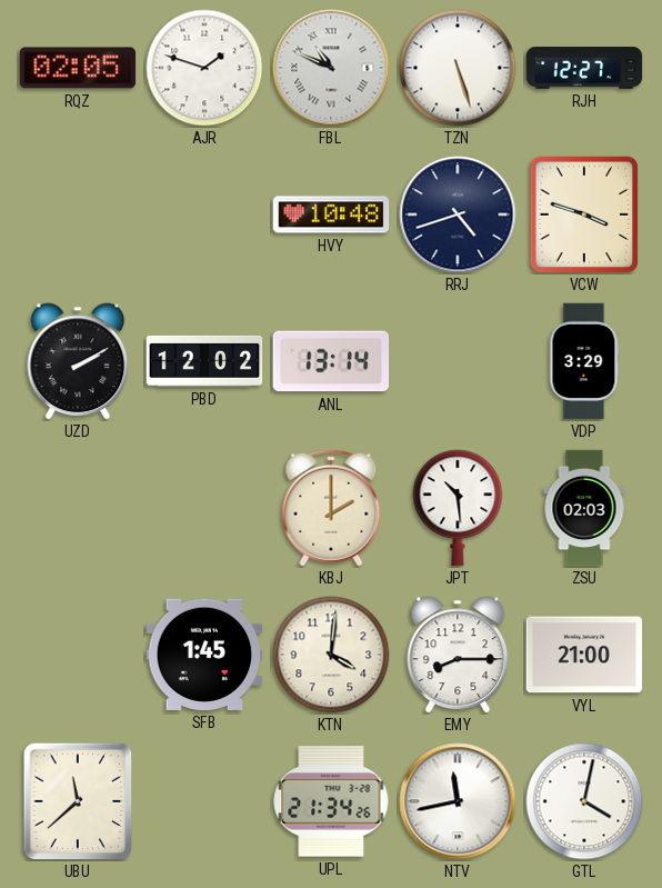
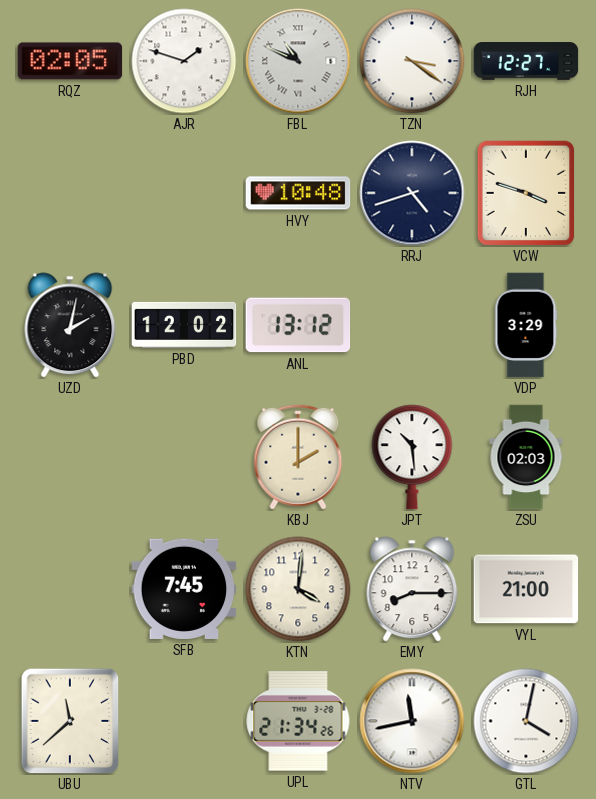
TZN: 5:27 -> 3:21 (412, 61)
UZD: 2:10 -> 2:02 (70, 325)
ANL: 13:14 -> 13:12 (298, 325)
SFB: 1:45 -> 7:45 (184, 589)
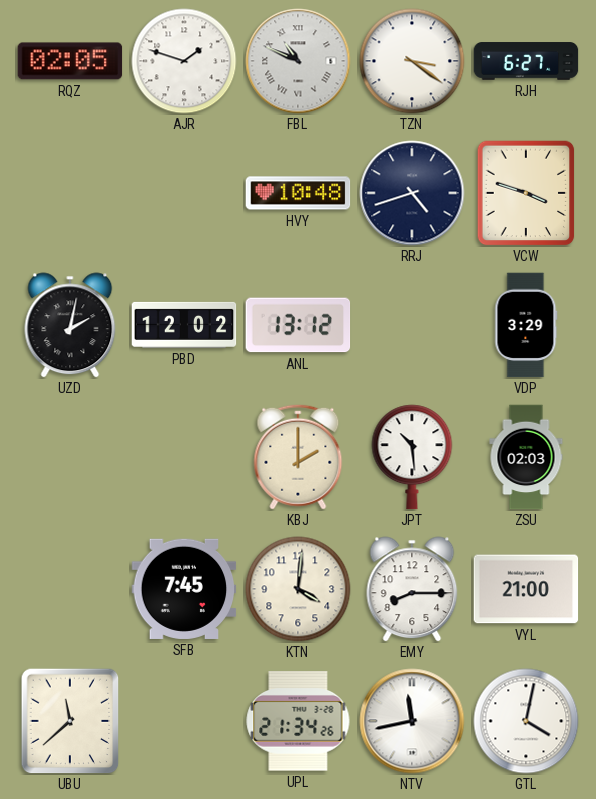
RJH: 12:27 -> 6:27 (526, 61)
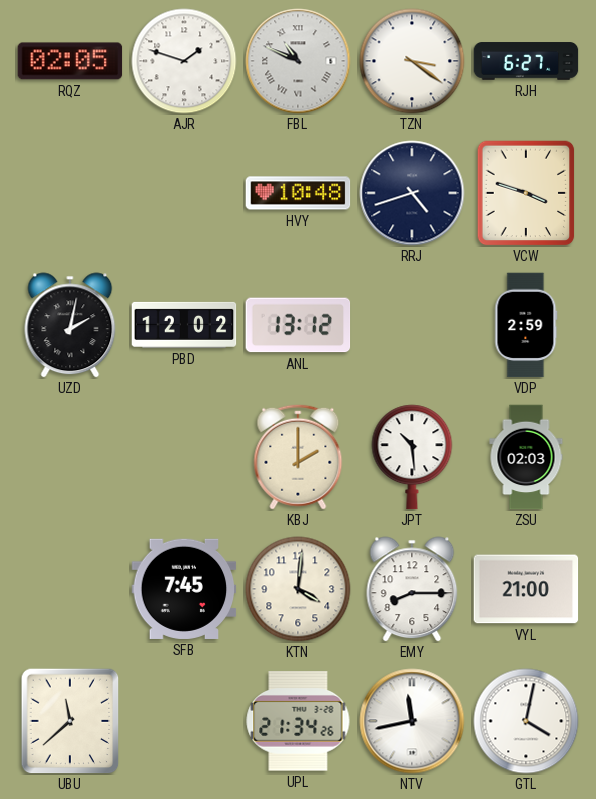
VDP: 3:29 -> 2:59 (526, 325)
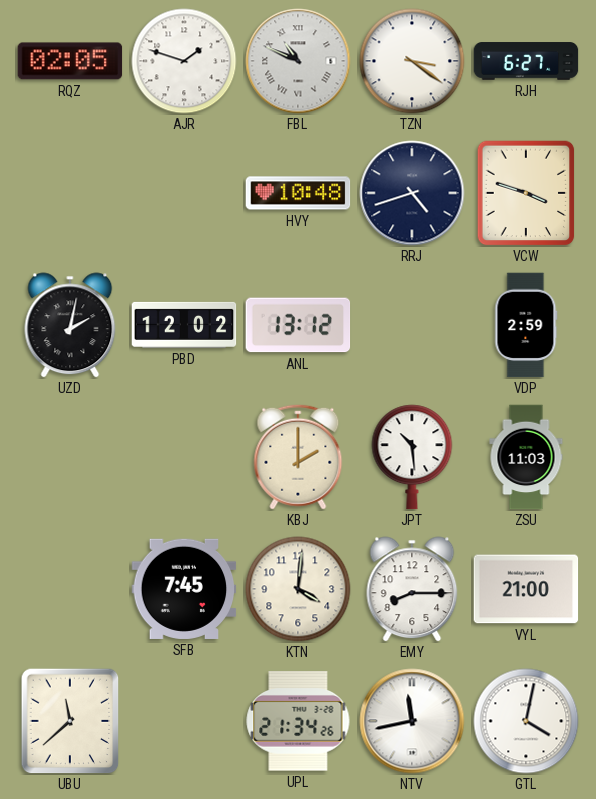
ZSU: 02:03 -> 11:03 (526, 457)
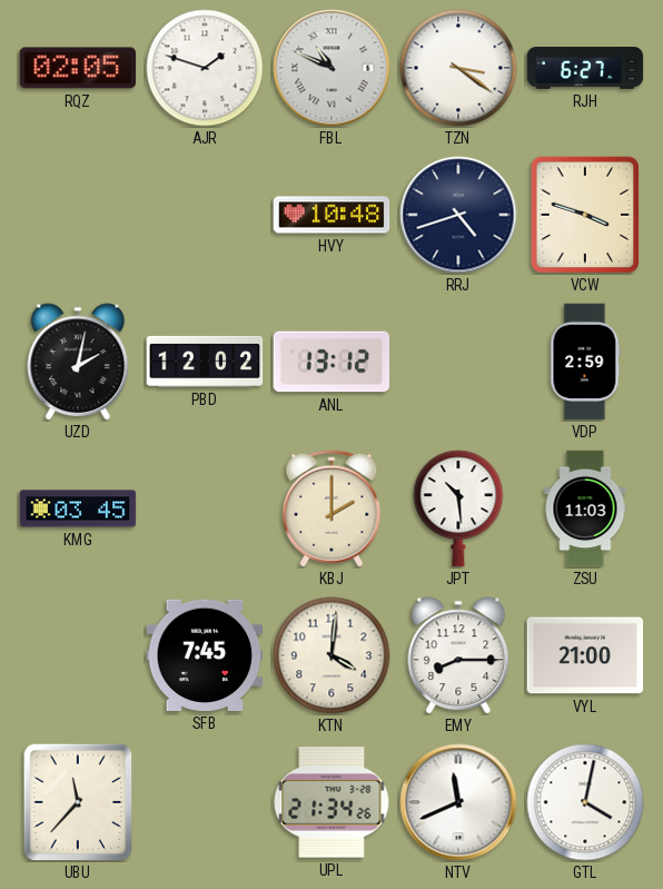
KMG: none -> 03:45 (78, 508)
UBU: 11:38 -> 11:37 (78, 802)
NTV: 11:43 -> 11:41 (458, 802)
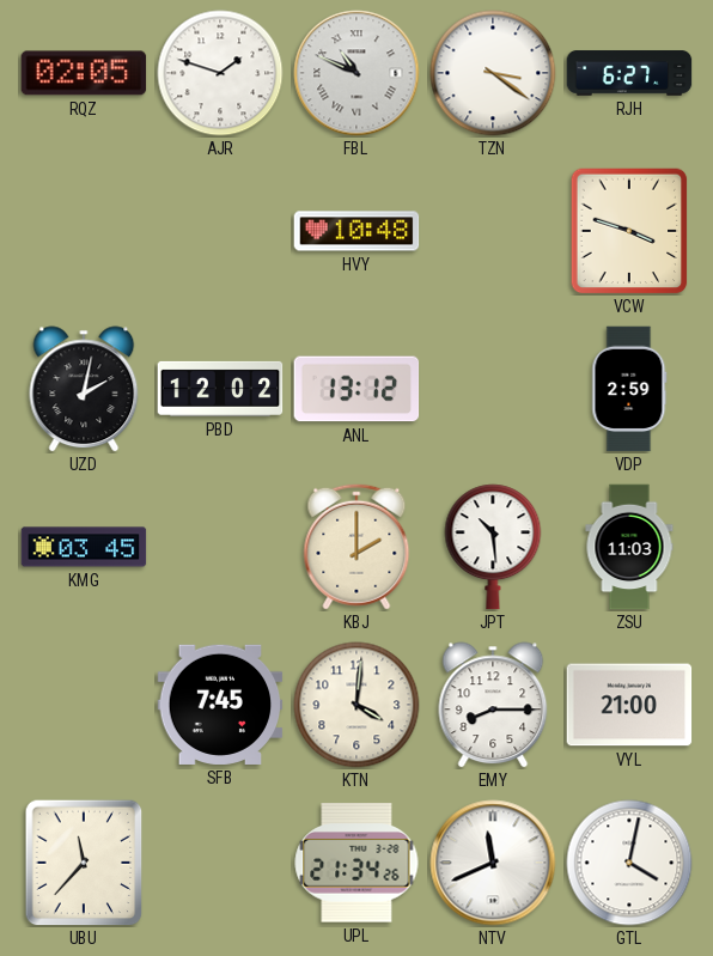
RRJ: 4:42 -> none (458, 215)
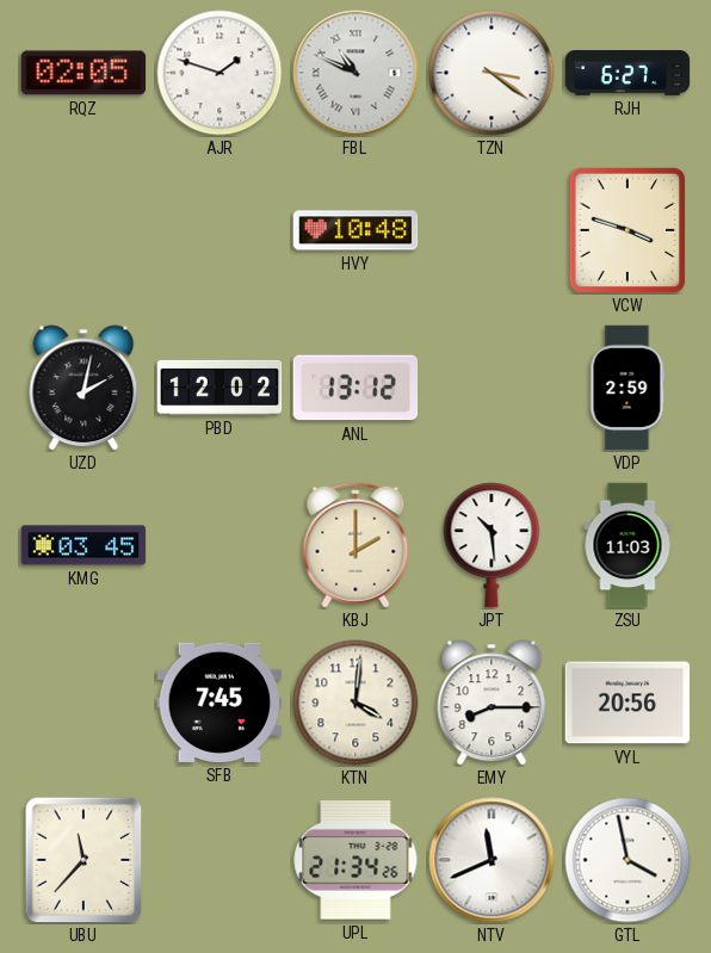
VYL: 21:00 -> 20:56 (627, 703)
GTL: 4:02 -> 3:58 (627, 860)
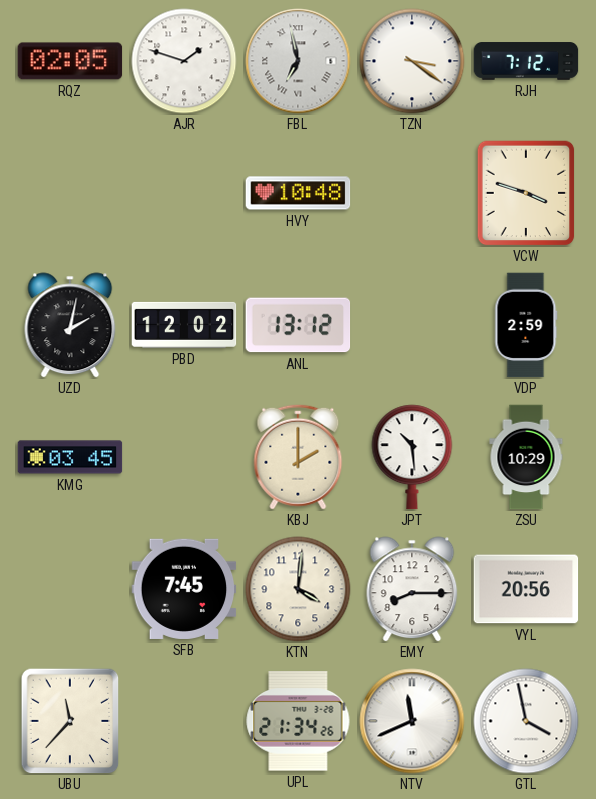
FBL: 10:49 -> 6:58 (298, 61)
RJH: 6:27 -> 7:12 (526, 61)
ZSU: 11:03 -> 10:29 (526, 457)
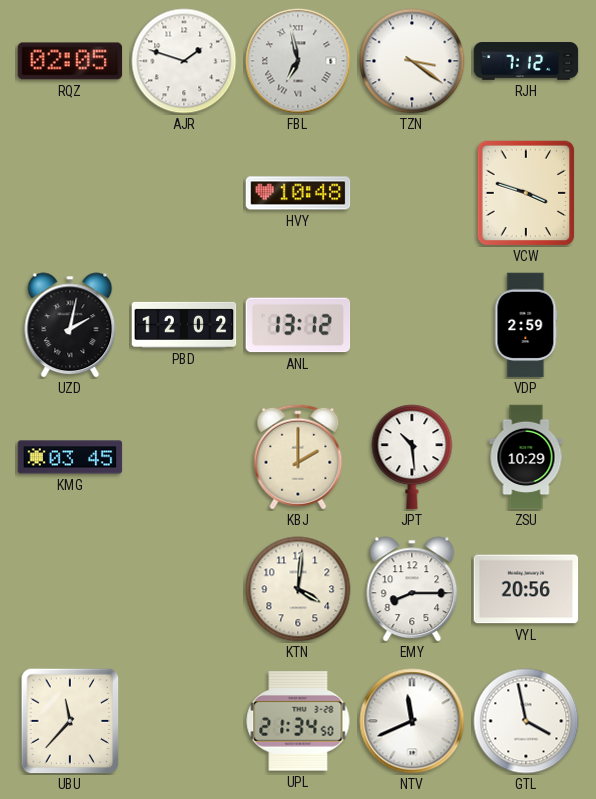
SFB: 7:45 -> none (184, 589)
UPL: 21:34:26 -> 21:34:50 (298, 721)
